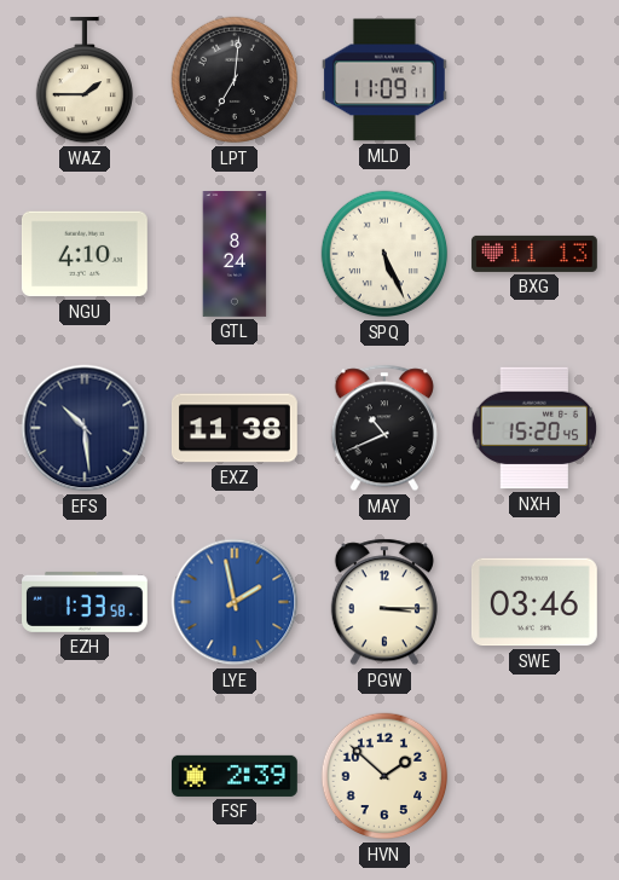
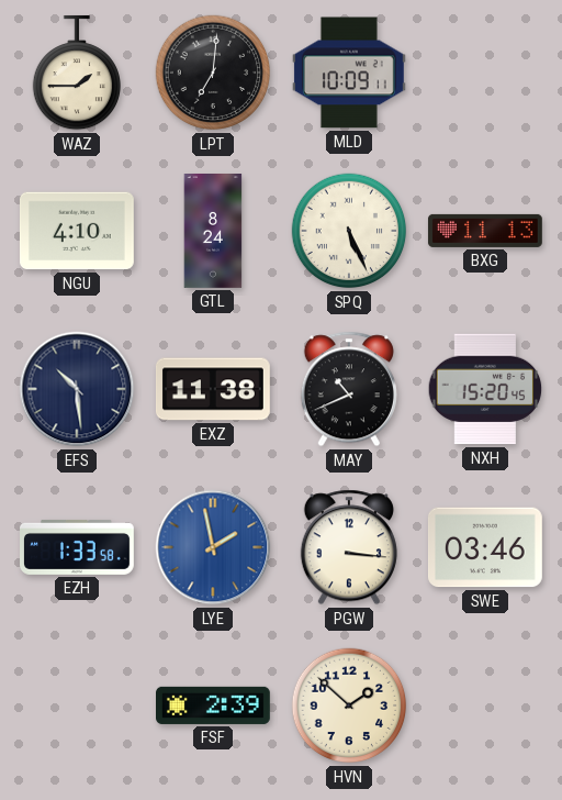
MLD: 11:09 -> 10:09 (349, 73)
PGW: 3:15 -> 3:16 (349, 547)
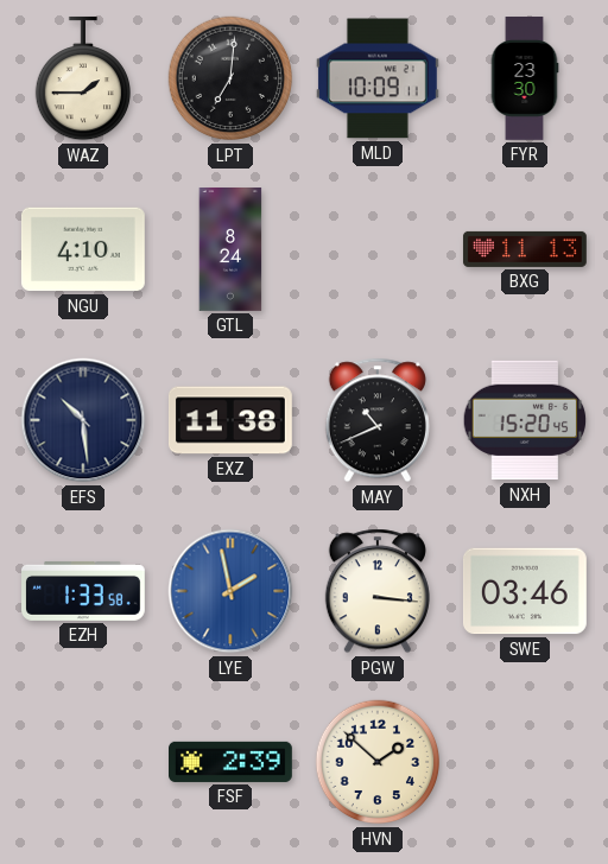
FYR: none -> 23:30 (525, 80)
SPQ: 5:26 -> none (349, 231)
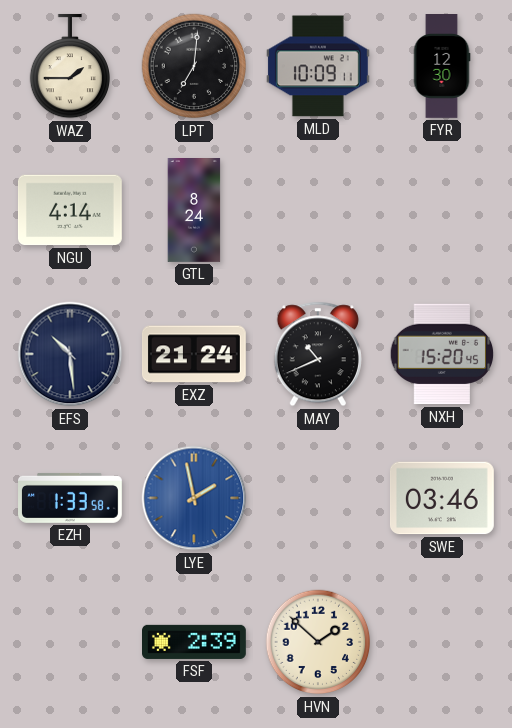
FYR: 23:30 -> 12:30 (442, 67)
NGU: 4:10 -> 4:14 (70, 210)
BXG: 11:13 -> none (525, 249)
EXZ: 11:38 -> 21:24 (194, 354)
PGW: 3:16 -> none (378, 591)
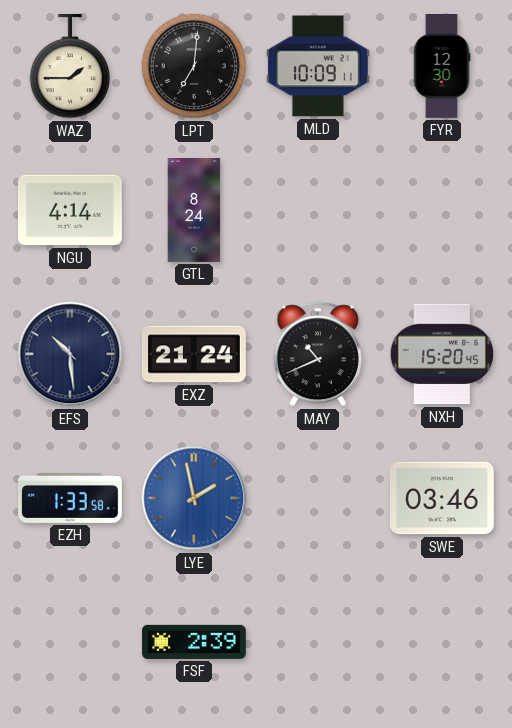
HVN: 1:52 -> none (318, 642)
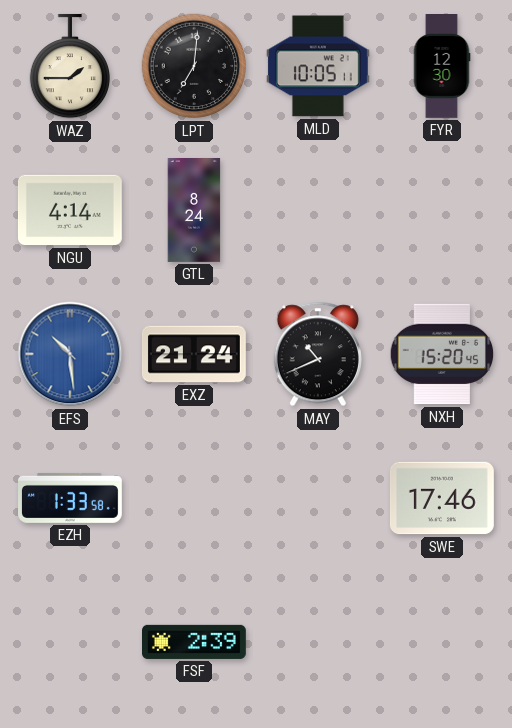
MLD: 10:09 -> 10:05 (318, 66)
EFS dial: navy -> blue (70, 354)
LYE: 1:58 -> none (194, 498)
SWE: 03:46 -> 17:46 (442, 498)
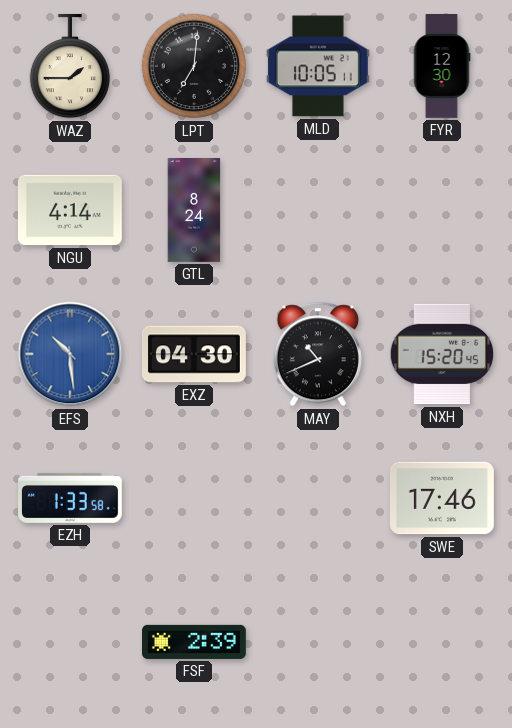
EXZ: 21:24 -> 04:30 (194, 354)
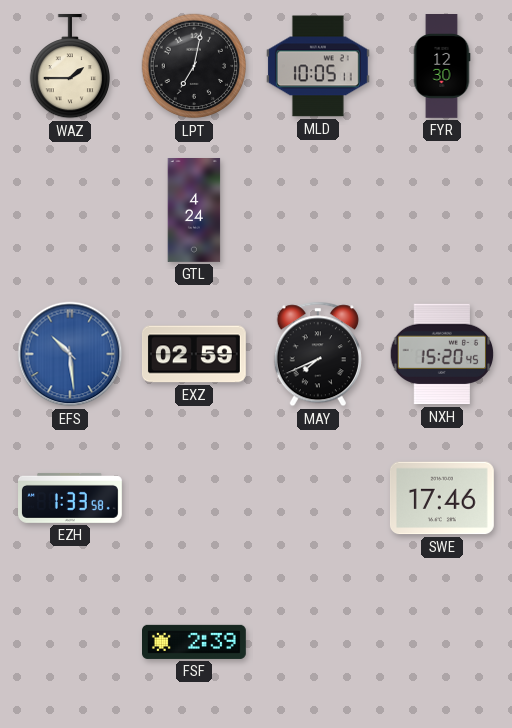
LPT: 7:01 -> 7:02 (194, 66)
NGU: 4:14 -> none (70, 210)
GTL: 8:24 -> 4:24 (194, 211)
EXZ: 04:30 -> 02:59 (194, 354)
MAY: 10:41 -> 7:41 (318, 354)
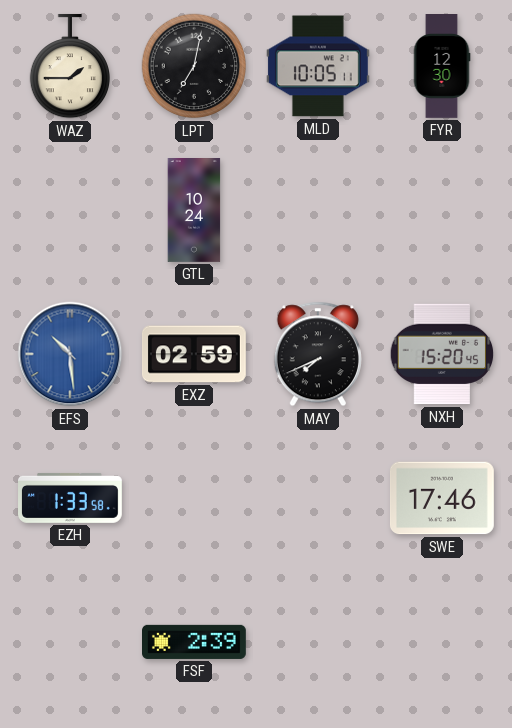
GTL: 4:24 -> 10:24 (194, 211)
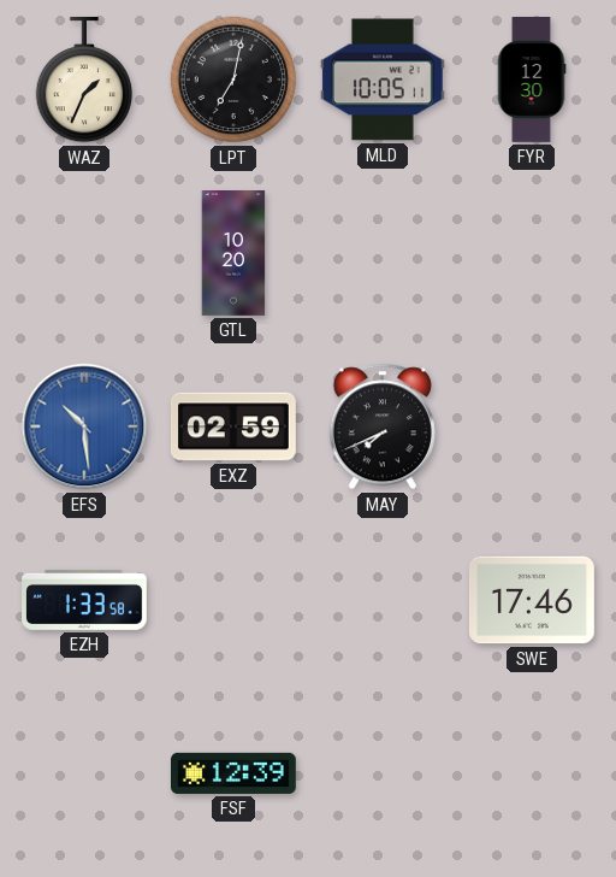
WAZ: 1:45 -> 1:34 (83, 80)
GTL: 10:24 -> 10:20 (233, 254)
NXH: 15:20 -> none (442, 354)
FSF: 2:39 -> 12:39 (235, 773)
